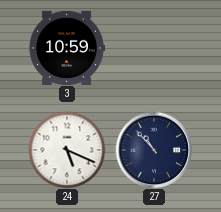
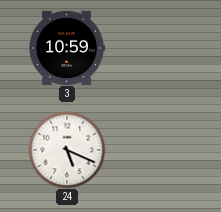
27: 10:53 -> none (154, 150)
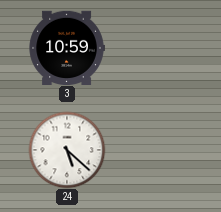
24: 5:19 -> 5:22 (67, 150)
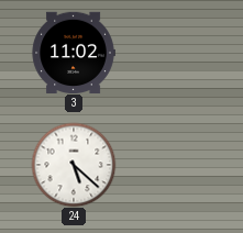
3: 10:59 -> 11:02 (74, 52)
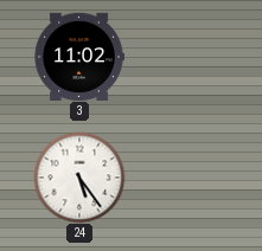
24: 5:22 -> 5:24 (79, 178)
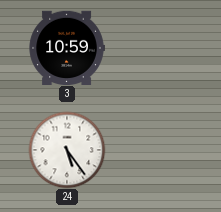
3: 11:02 -> 10:59 (67, 47)
